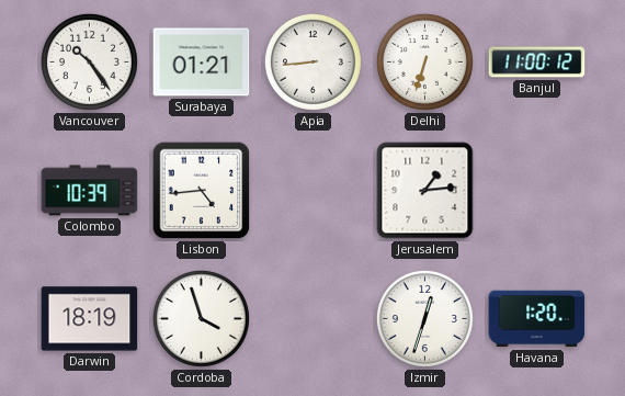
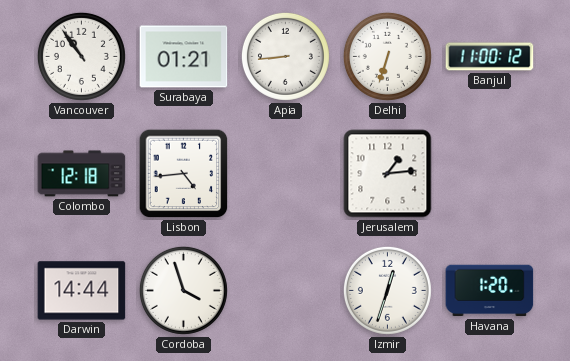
Vancouver: 10:24 -> 10:54 (81, 56)
Colombo: 10:39 -> 12:18 (82, 174)
Darwin: 18:19 -> 14:44 (82, 291)
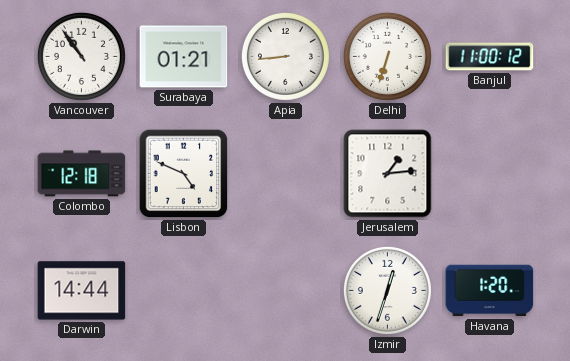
Lisbon: 4:44 -> 4:49 (184, 174)
Cordoba: 3:57 -> none (183, 290)
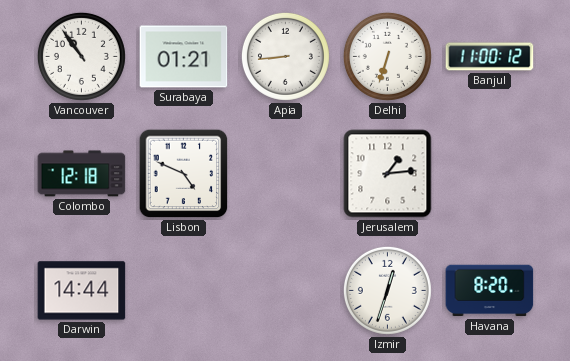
Havana: 1:20 -> 8:20 (490, 291)
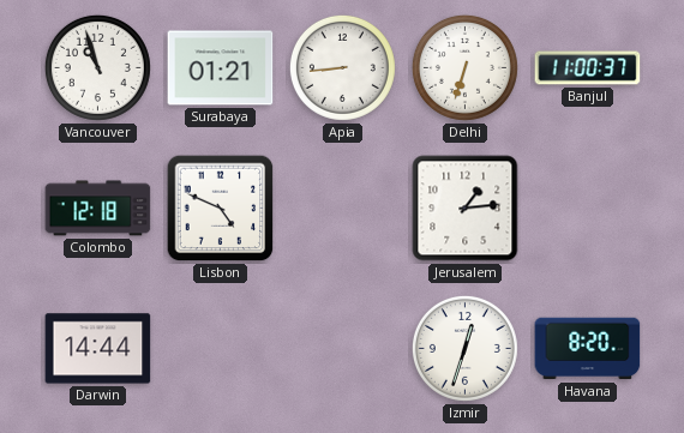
Vancouver: 10:54 -> 10:57 (97, 67)
Banjul: 11:00:12 -> 11:00:37 (588, 68)
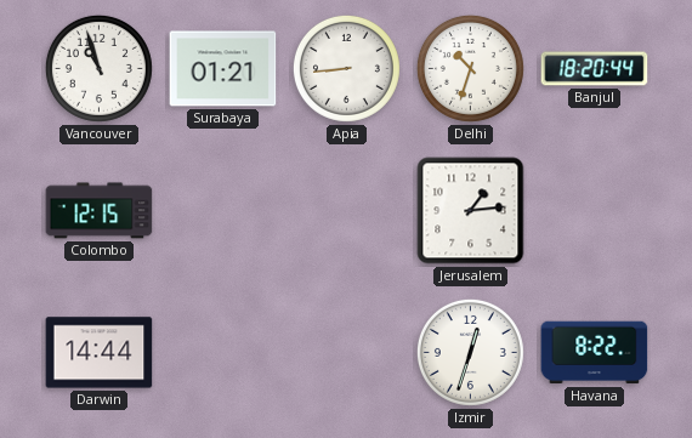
Delhi: 6:33 -> 10:33 (470, 68)
Banjul: 11:00 -> 18:20 (595, 69)
Colombo: 12:18 -> 12:15 (100, 211)
Lisbon: 4:49 -> none (221, 209)
Havana: 8:20 -> 8:22 (595, 353)
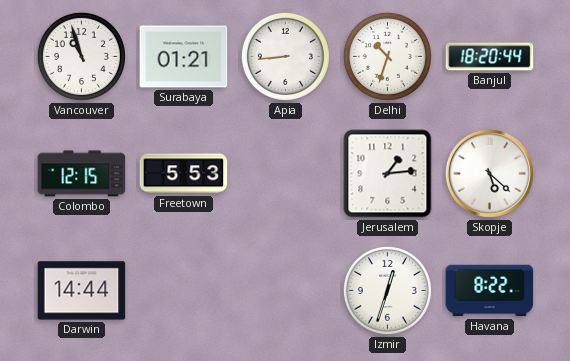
Freetown: none -> 5:53 (184, 174)
Skopje: none -> 5:22 (489, 173)
